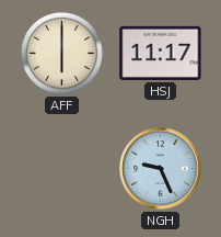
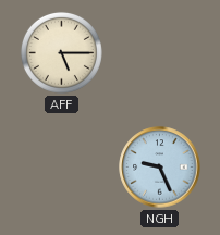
AFF: 6:00 -> 5:15 (61, 52)
HSJ: 11:17 -> none (161, 53)
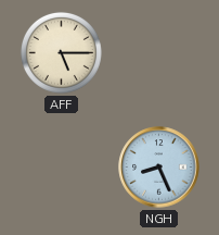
NGH: 9:26 -> 8:26 (159, 168)
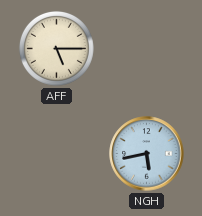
NGH: 8:26 -> 5:43 (147, 154)
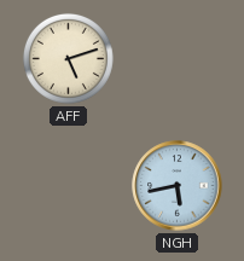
AFF: 5:15 -> 5:12 (68, 58)
